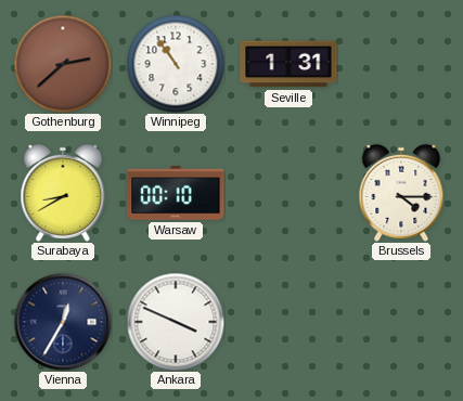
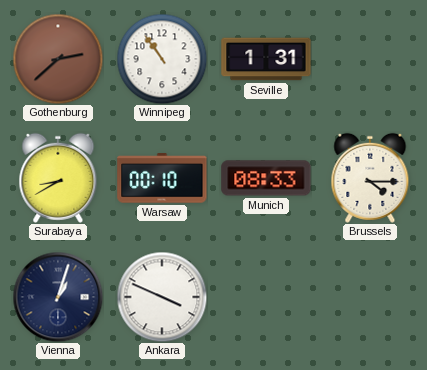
Munich: none -> 08:33 (266, 178)
Vienna: 12:35 -> 1:03 (58, 297)
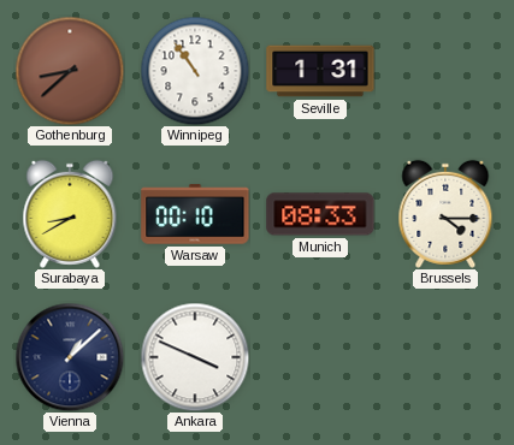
Gothenburg: 2:38 -> 8:38 (70, 71)
Vienna: 1:03 -> 1:08 (70, 357)
